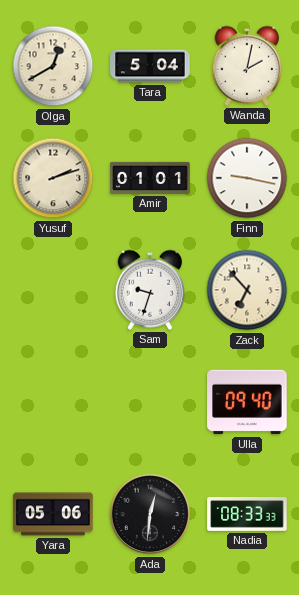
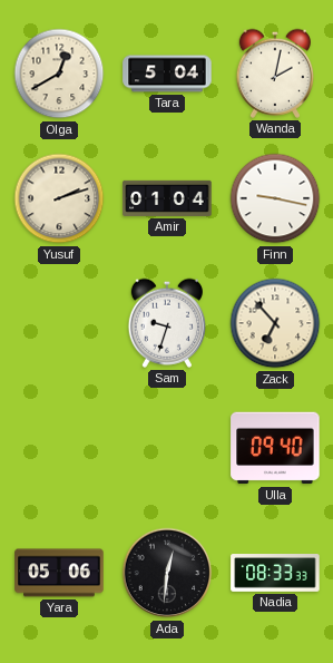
Amir: 01:01 -> 01:04 (167, 198)
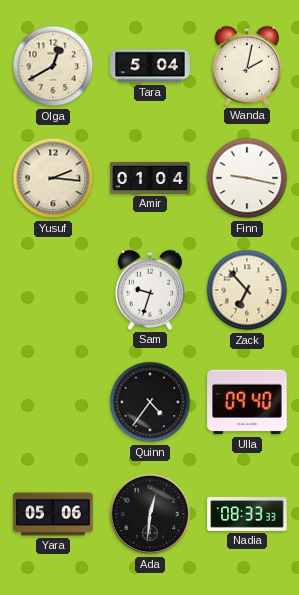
Yusuf: 2:12 -> 2:16 (53, 178)
Quinn: none -> 4:36 (150, 402)
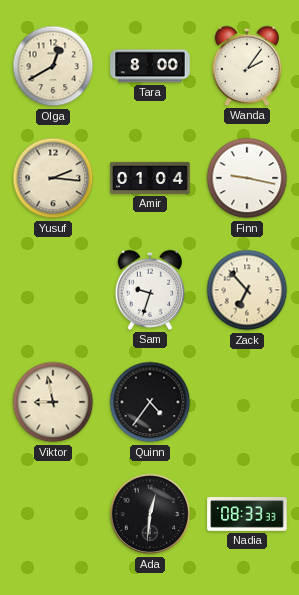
Tara: 5:04 -> 8:00 (150, 66)
Wanda: 2:02 -> 2:06 (246, 66)
Viktor: none -> 8:58 (53, 402)
Ulla: 09:40 -> none (247, 402)
Yara: 05:06 -> none (53, 514)
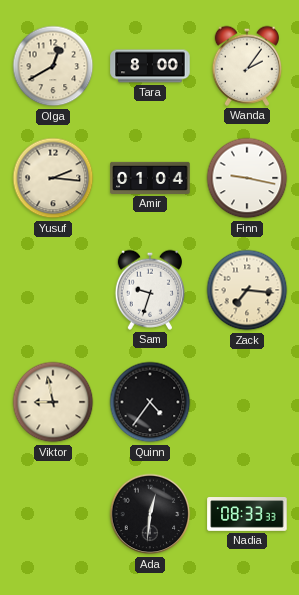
Zack: 6:53 -> 7:16 (247, 290)
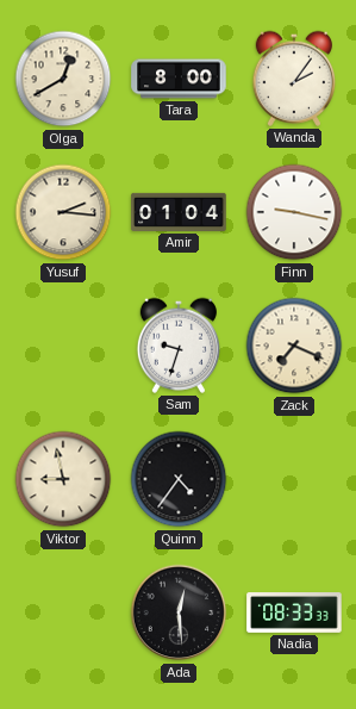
Zack: 7:16 -> 7:19 (294, 346)
Ada: 12:31 -> 12:29 (179, 612)
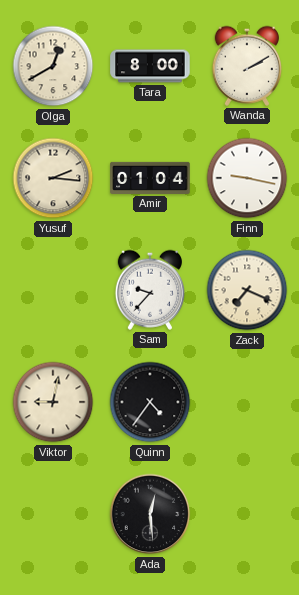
Wanda: 2:06 -> 2:10 (246, 66)
Sam: 9:33 -> 9:37 (149, 290)
Viktor: 8:58 -> 9:02 (53, 402)
Nadia: 08:33 -> none (294, 614)
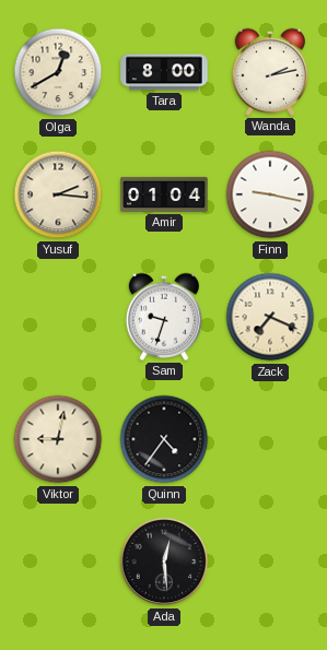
Wanda: 2:10 -> 2:13 (269, 72)
Sam: 9:37 -> 9:33 (163, 317)
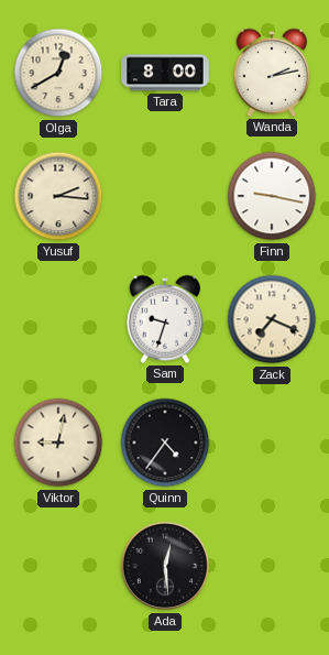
Amir: 01:04 -> none (164, 194)
